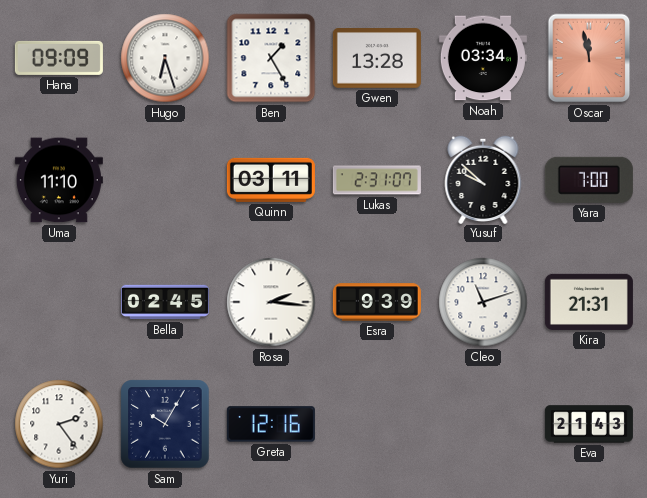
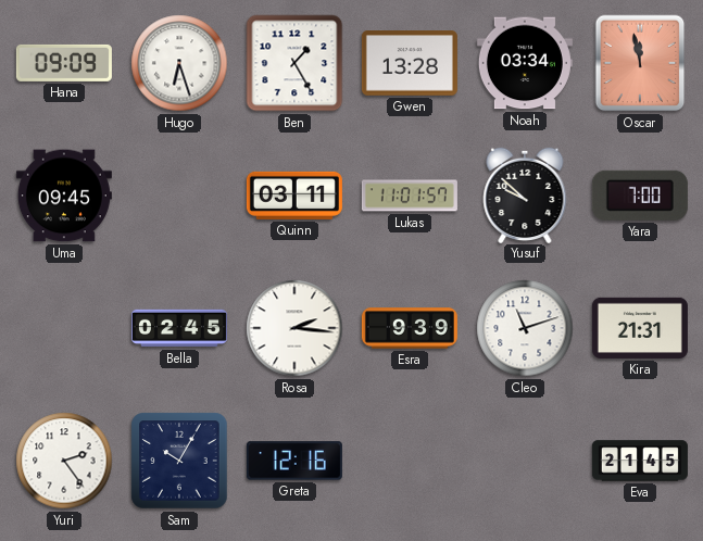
Uma: 11:10 -> 09:45 (64, 196)
Lukas: 2:31 -> 11:01 (410, 196)
Eva: 21:43 -> 21:45 (640, 461)
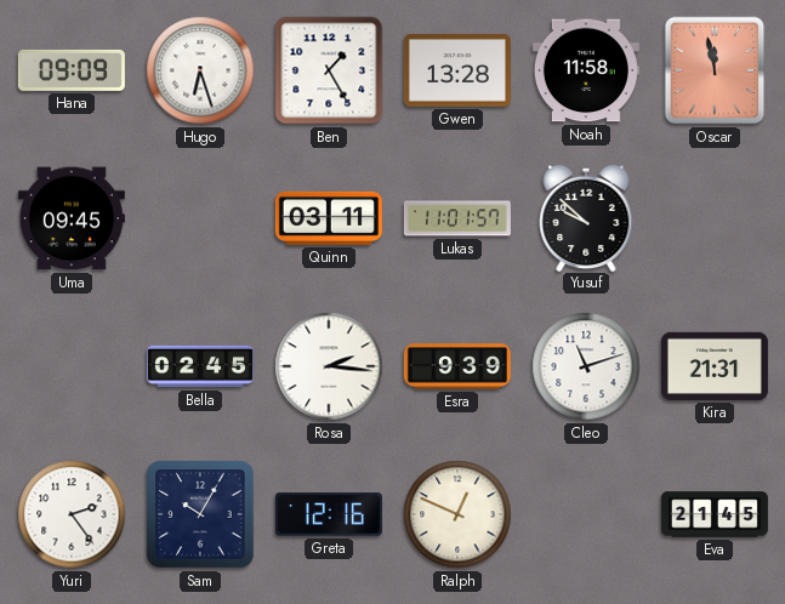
Noah: 03:34 -> 11:58 (586, 70)
Yara: 7:00 -> none (640, 196)
Ralph: none -> 12:49 (457, 514)
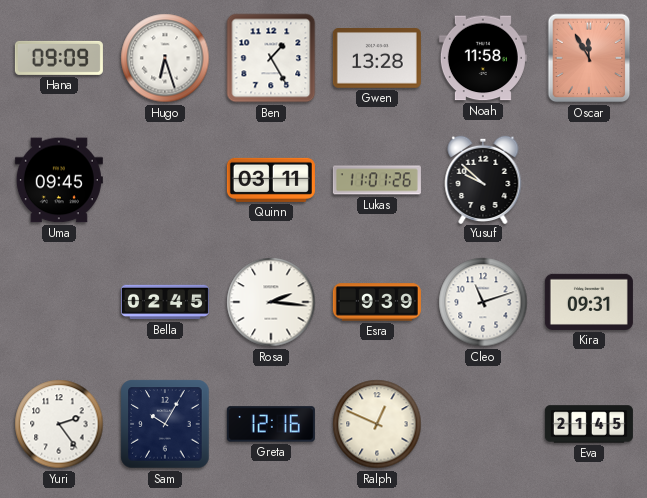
Oscar: 11:58 -> 11:55 (589, 58)
Lukas: 11:01:57 -> 11:01:26 (377, 180)
Kira: 21:31 -> 09:31 (589, 302)
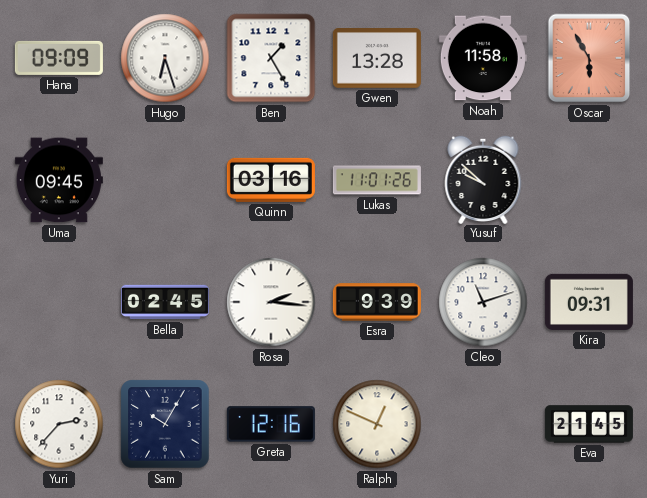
Oscar: 11:55 -> 5:55 (589, 58)
Quinn: 03:11 -> 03:16 (271, 180)
Yuri: 2:24 -> 2:37 (59, 424)
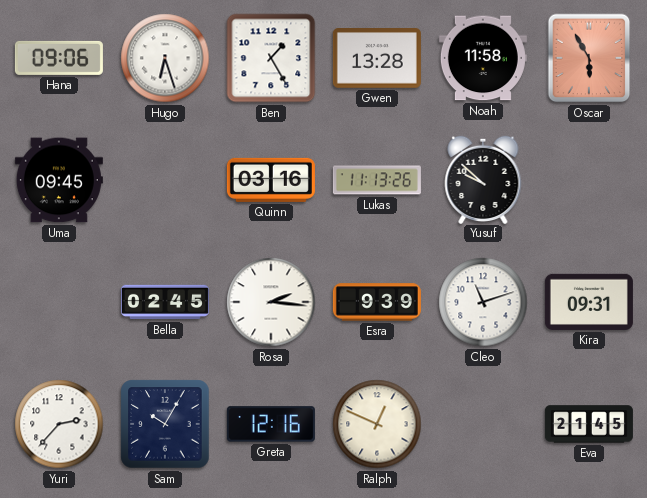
Hana: 09:09 -> 09:06 (59, 58)
Lukas: 11:01 -> 11:13 (377, 180)
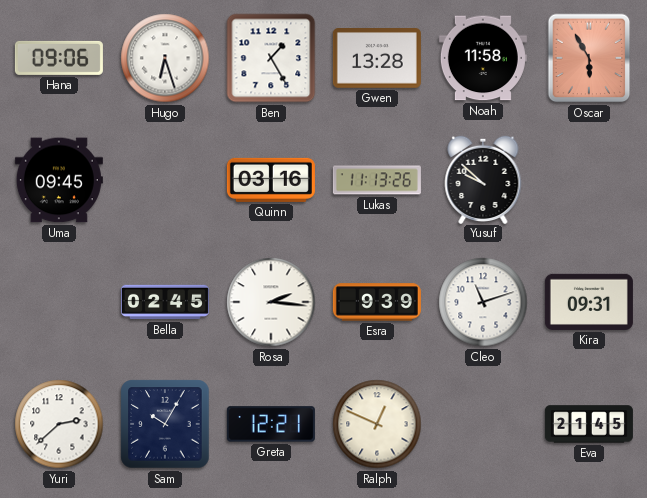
Yuri: 2:37 -> 2:38 (59, 424)
Greta: 12:16 -> 12:21 (271, 424)
